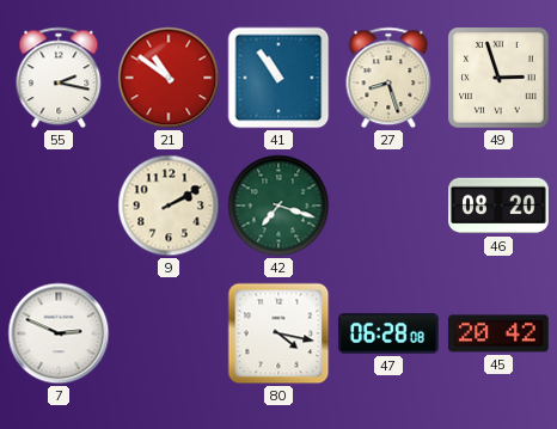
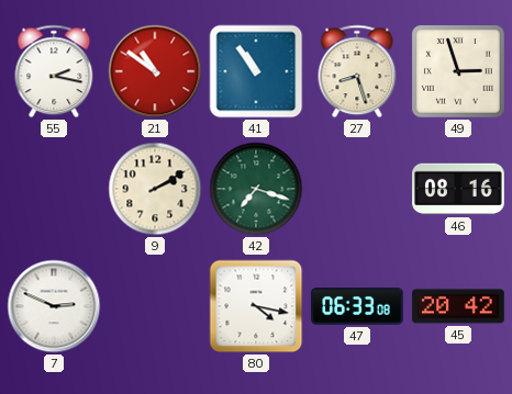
46: 08:20 -> 08:16 (458, 189)
47: 06:28 -> 06:33 (357, 306)
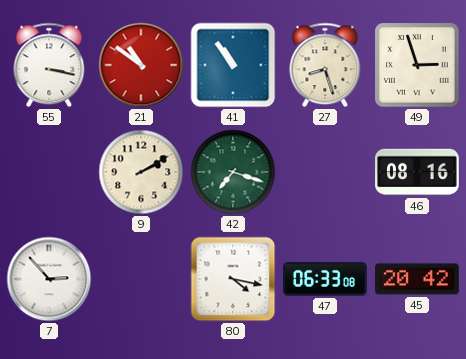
55: 2:17 -> 3:17 (49, 65)
7: 2:49 -> 2:53 (49, 279)
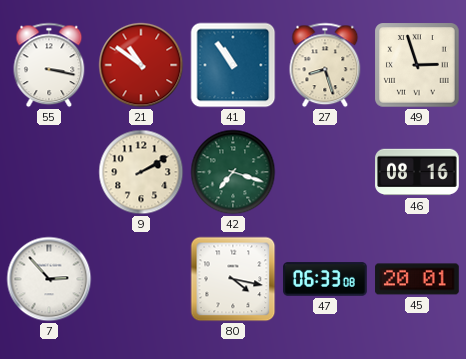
45: 20:42 -> 20:01 (417, 279)
